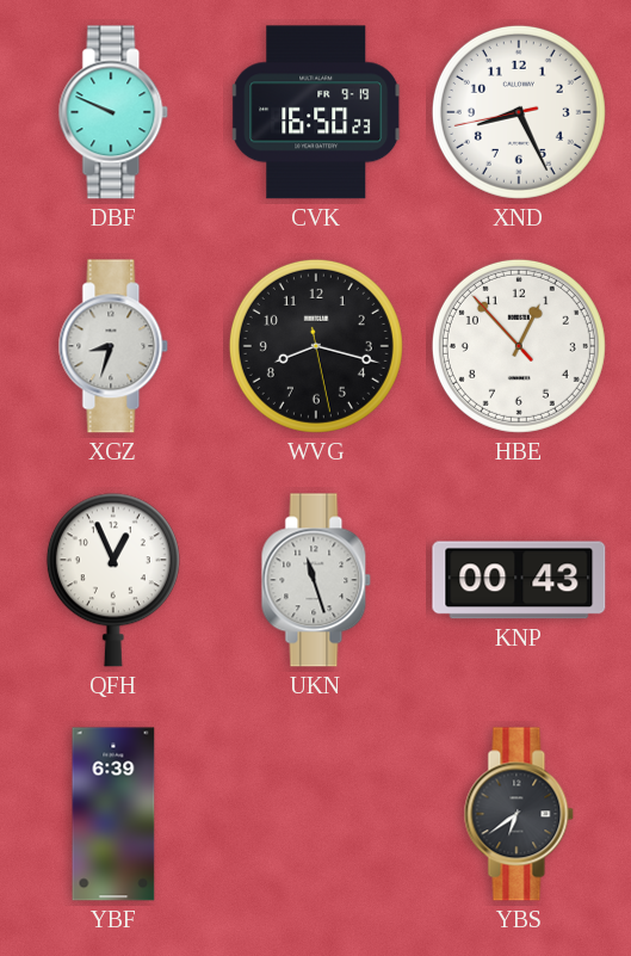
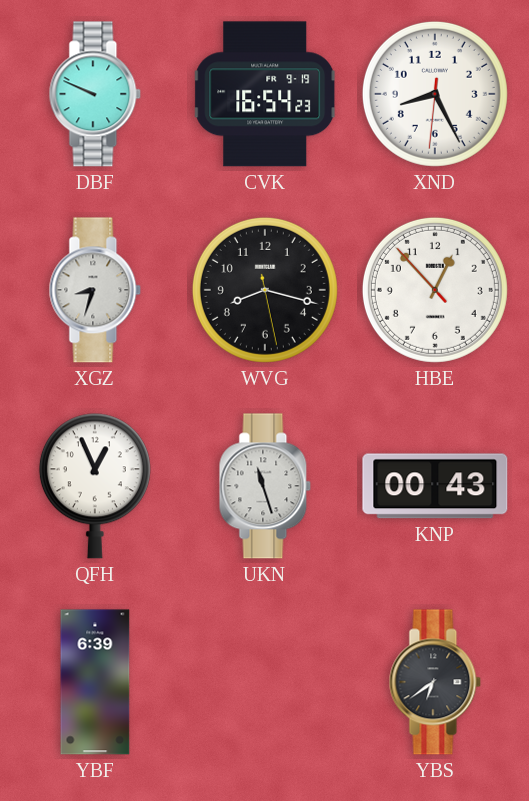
CVK: 16:50 -> 16:54 (265, 94)
XND: 8:25:43 -> 8:25:31 (435, 94)
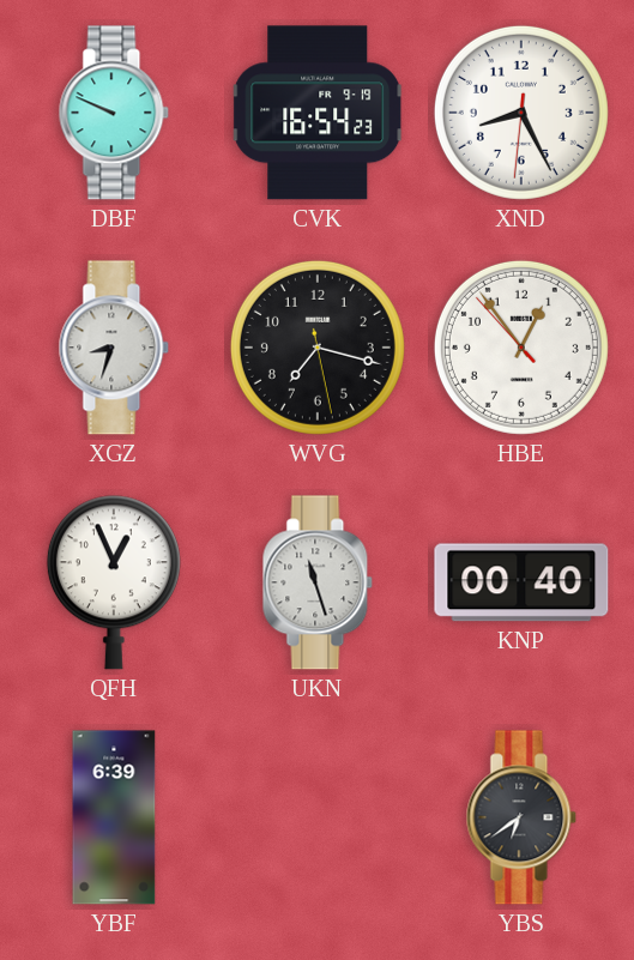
WVG: 8:17 -> 7:17 (318, 348)
HBE: 12:52 -> 12:53 (521, 348)
KNP: 00:43 -> 00:40 (521, 582)
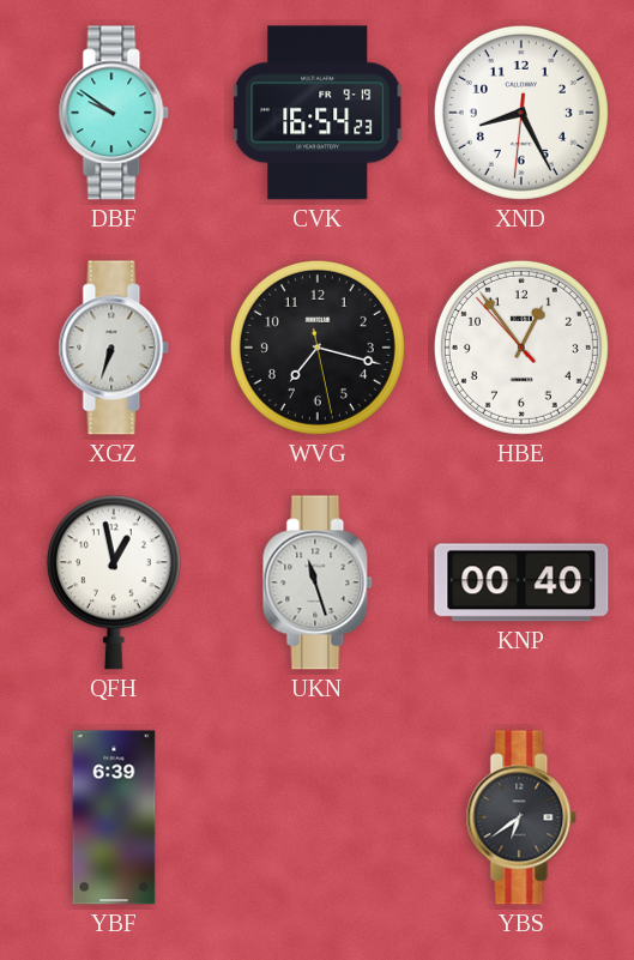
DBF: 9:49 -> 9:51 (114, 113)
XGZ: 8:33 -> 6:33 (114, 348)
QFH: 12:56 -> 12:58 (114, 582)
